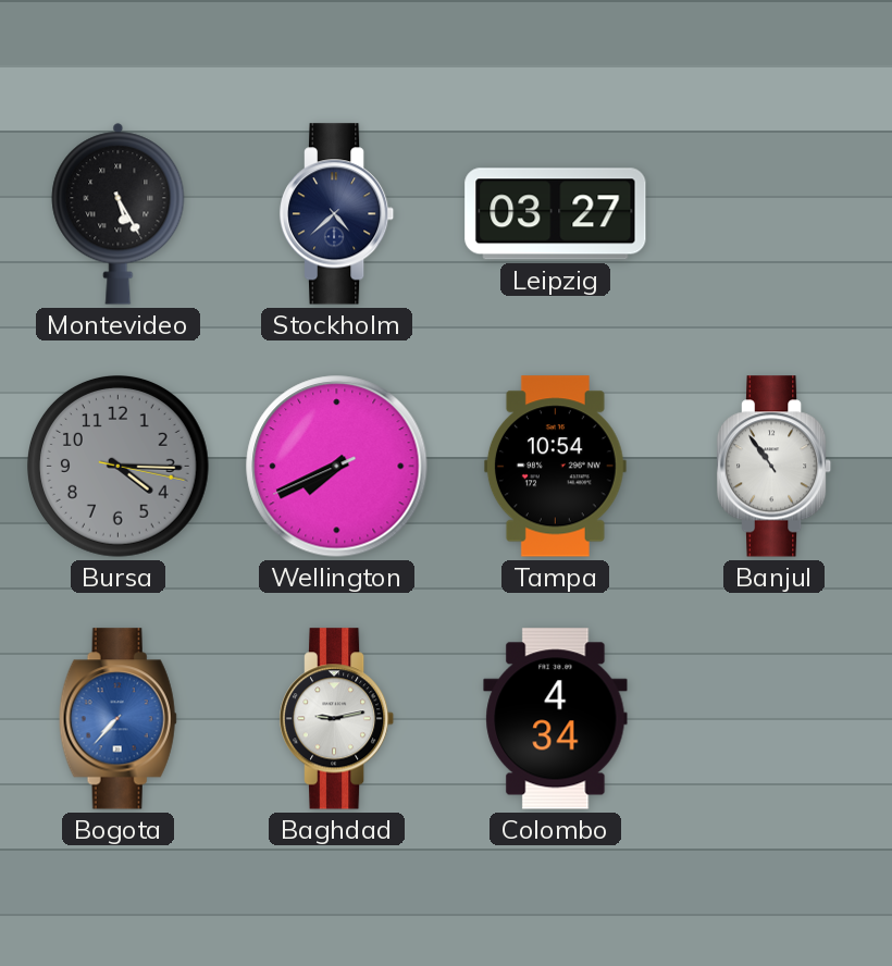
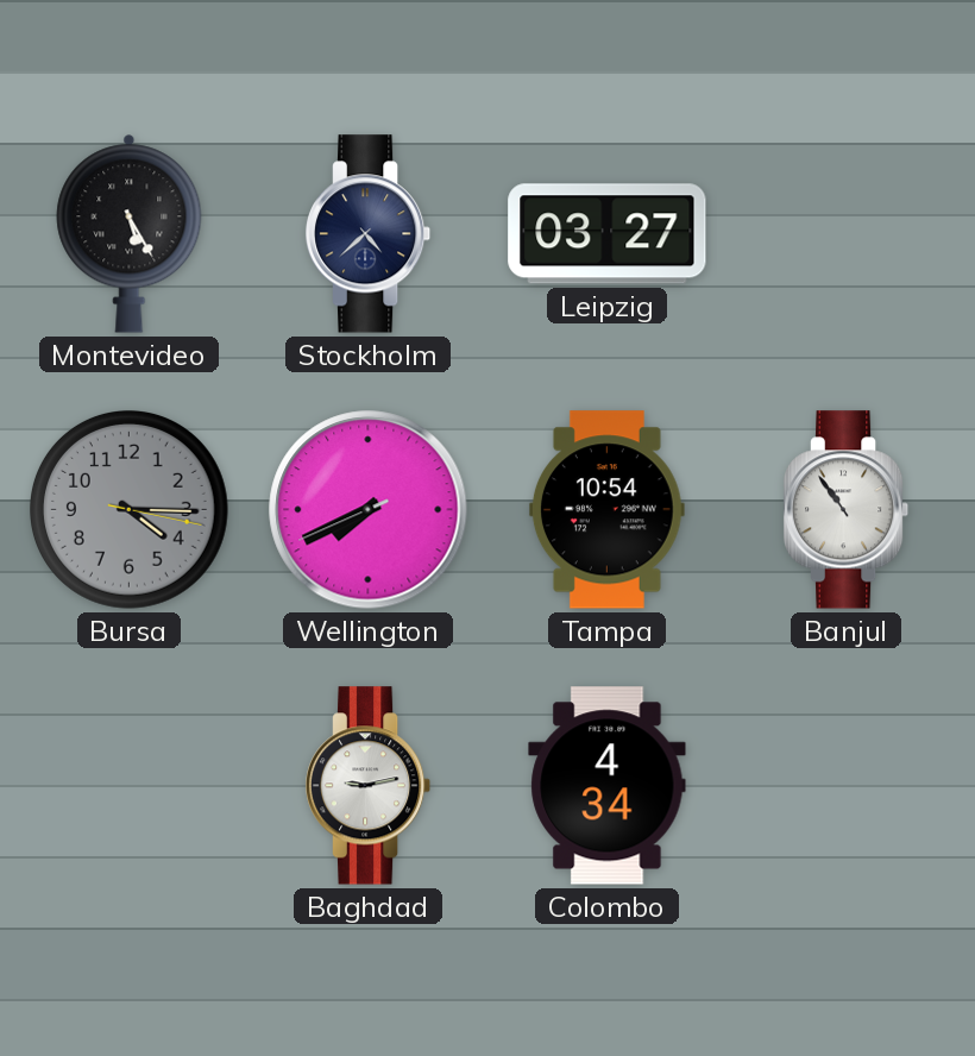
Bogota: 7:37 -> none (117, 719)
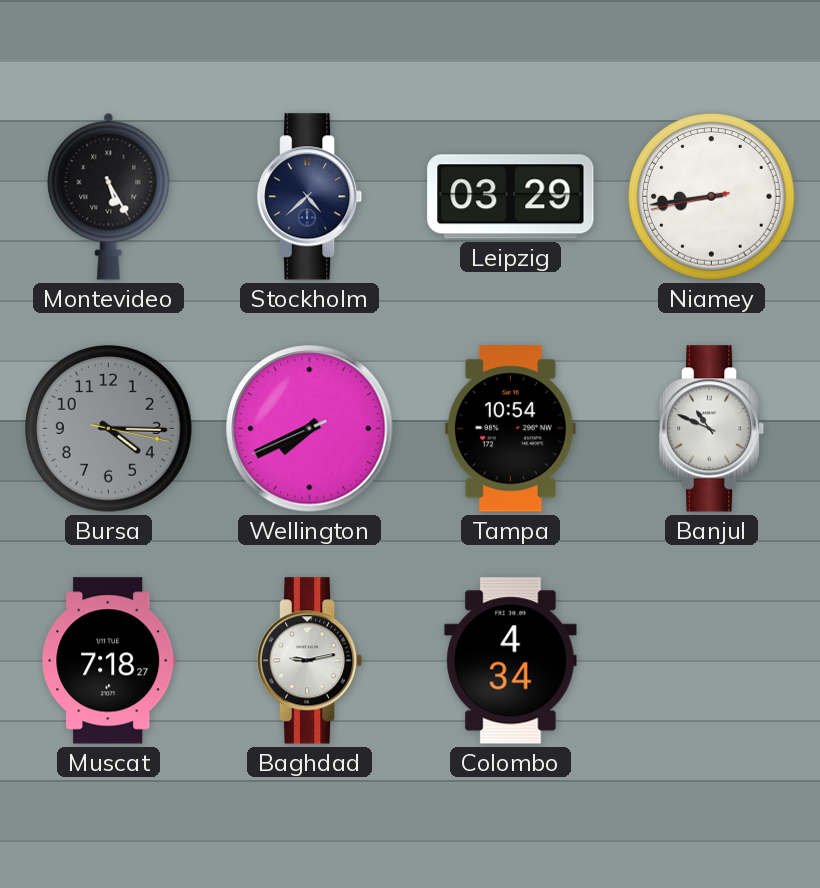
Leipzig: 03:27 -> 03:29 (511, 197)
Niamey: none -> 8:43 (712, 197)
Banjul: 10:54 -> 10:49 (712, 429)
Muscat: none -> 7:18 (109, 661)
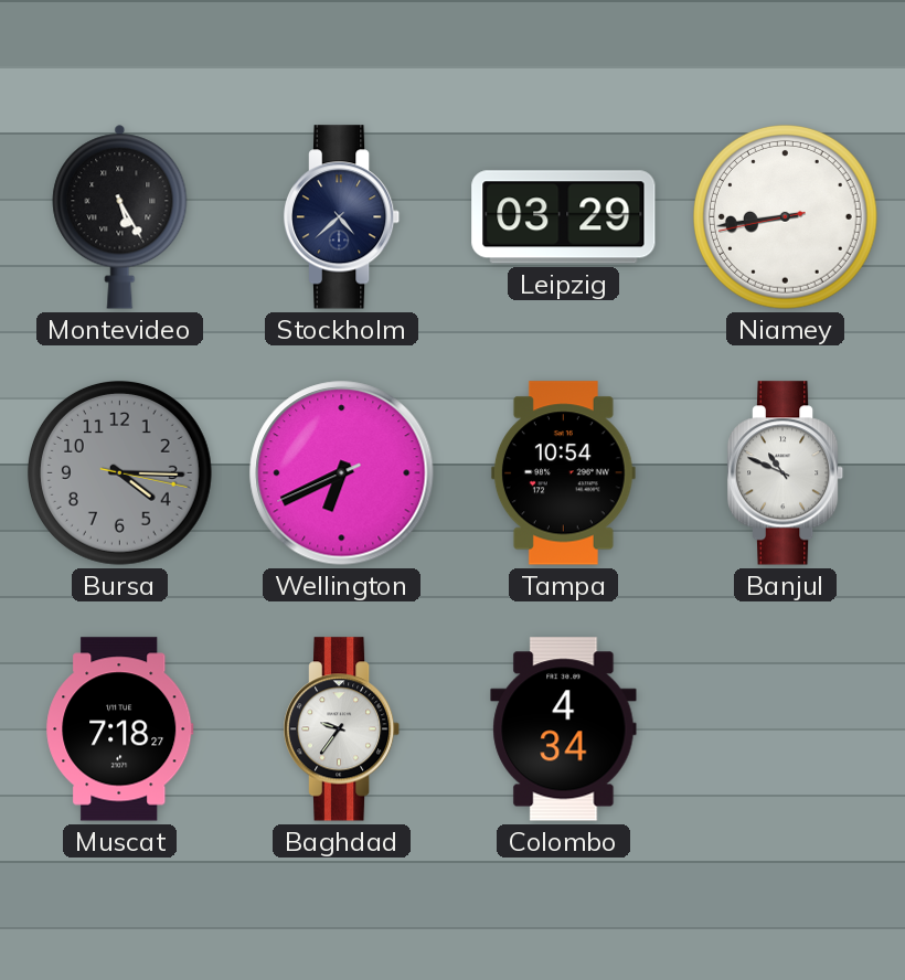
Wellington: 7:40 -> 6:40 (342, 473)
Baghdad: 9:13 -> 9:36 (342, 729)
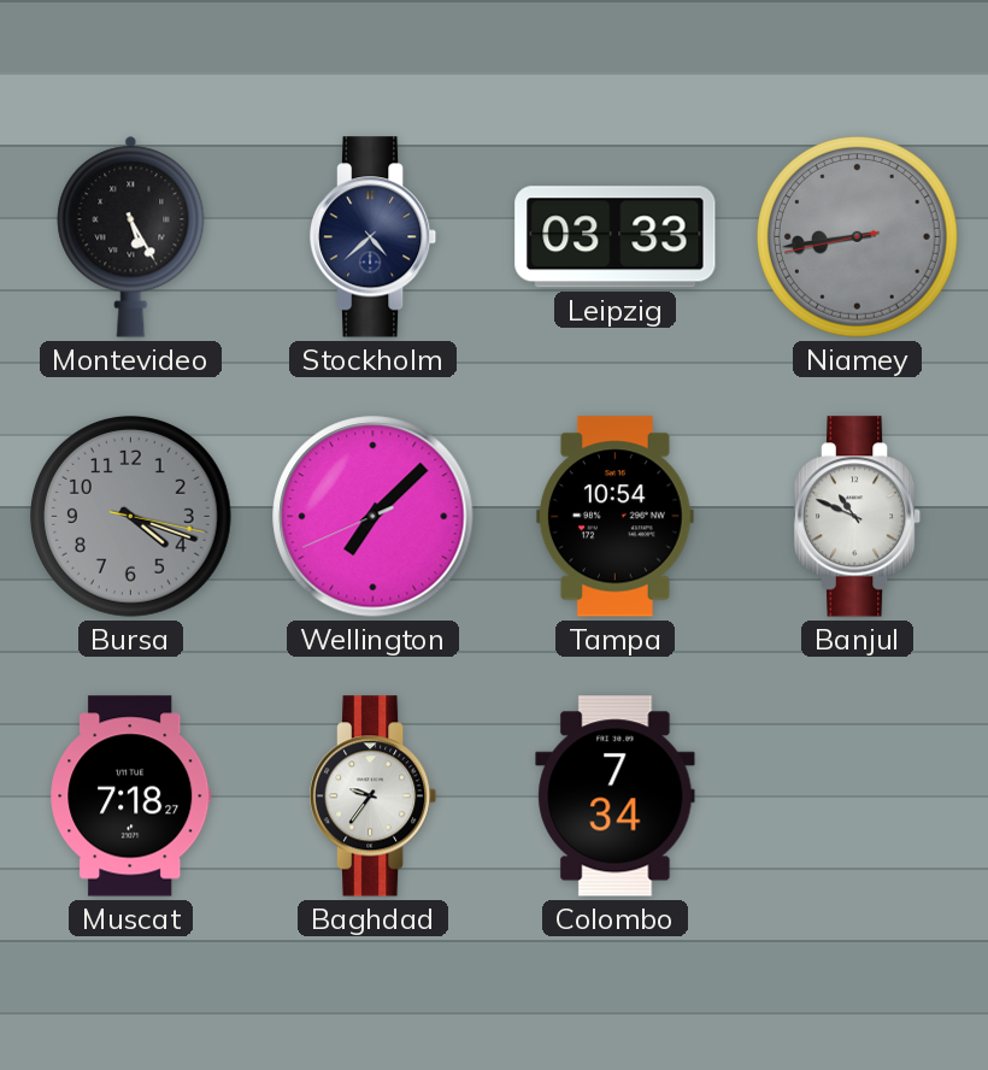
Leipzig: 03:29 -> 03:33 (616, 237)
Niamey dial: white -> grey (858, 237)
Bursa: 4:15 -> 4:18 (131, 517)
Wellington: 6:40 -> 7:07 (374, 517)
Colombo: 4:34 -> 7:34 (616, 796)
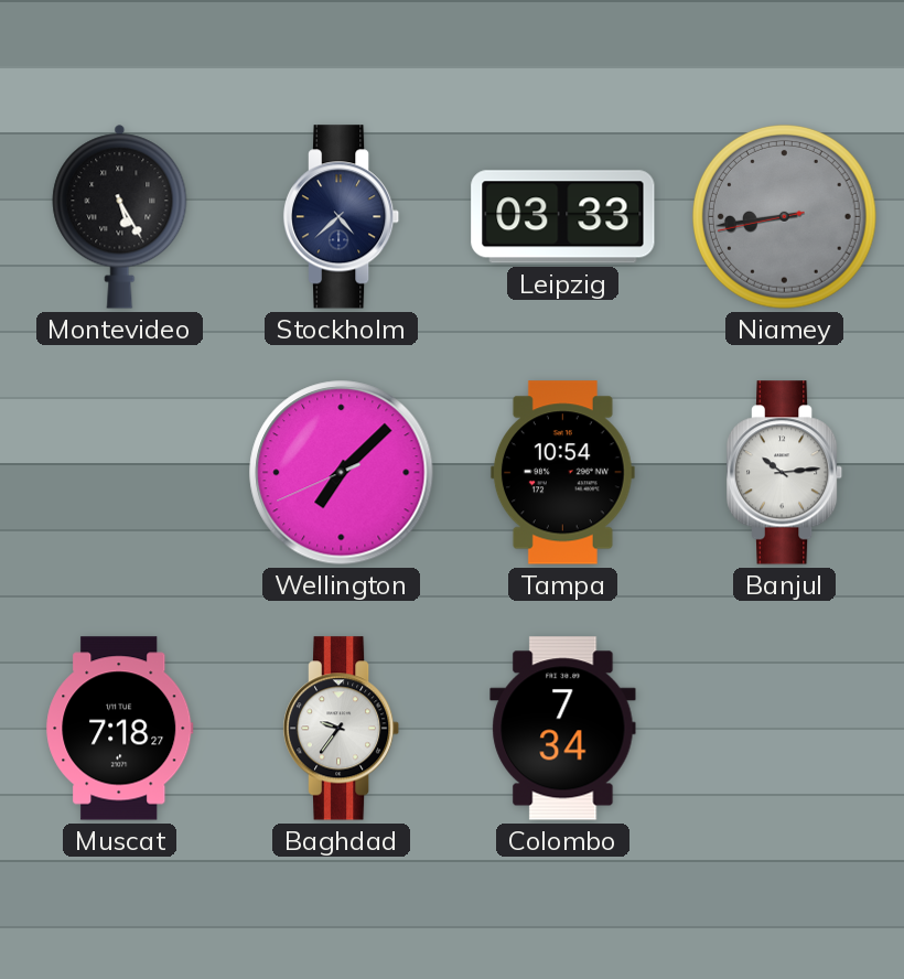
Bursa: 4:18 -> none (131, 517)
Banjul: 10:49 -> 10:14 (785, 473)
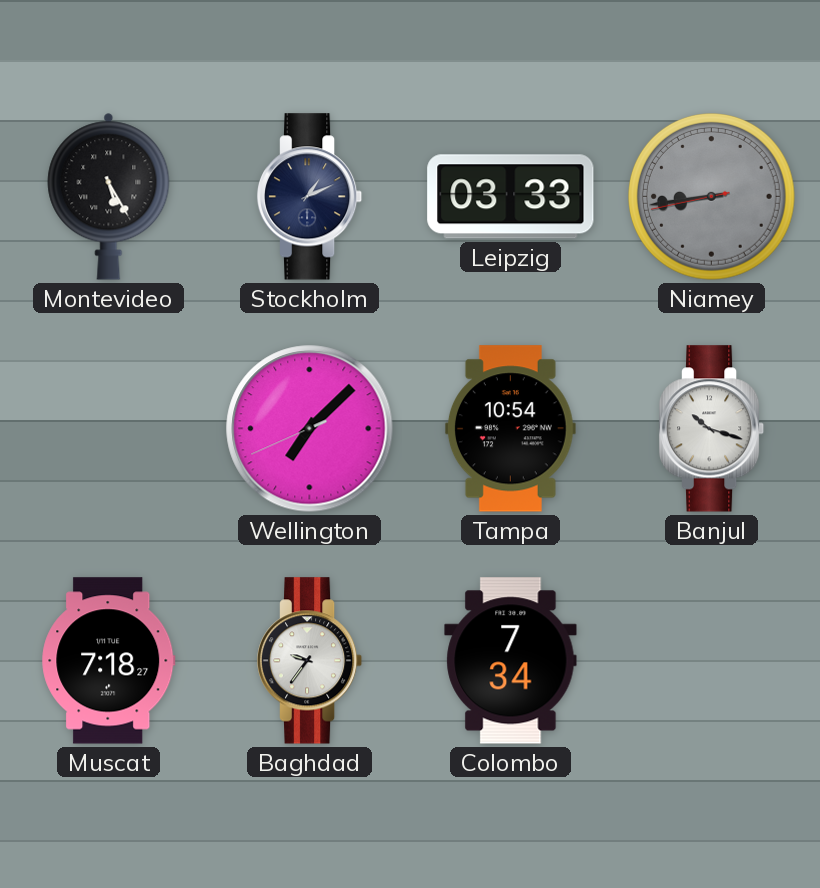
Stockholm: 4:38 -> 1:11 (310, 197)
Banjul: 10:14 -> 10:18 (712, 429)
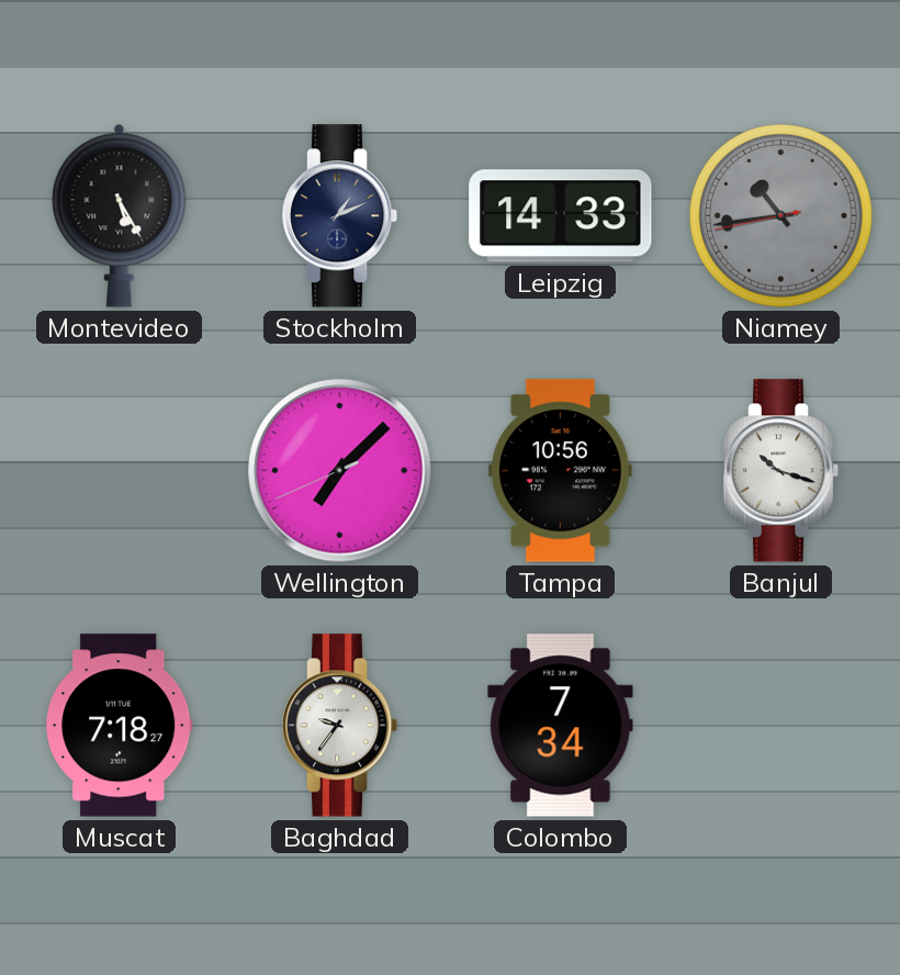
Leipzig: 03:33 -> 14:33 (561, 216)
Niamey: 8:43 -> 10:43 (781, 216)
Tampa: 10:54 -> 10:56 (560, 471)
